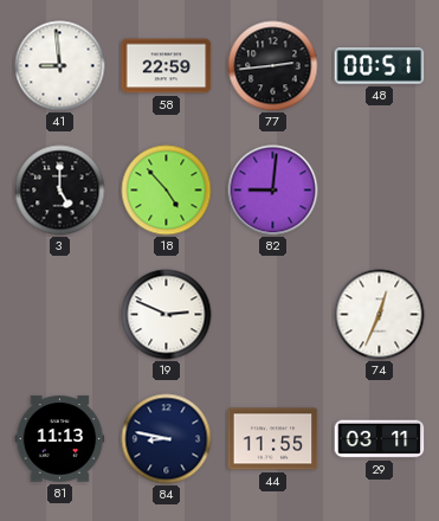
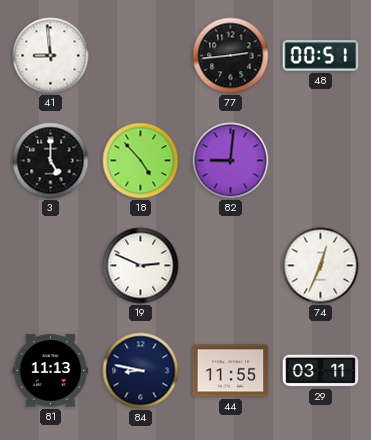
58: 22:59 -> none (167, 66)
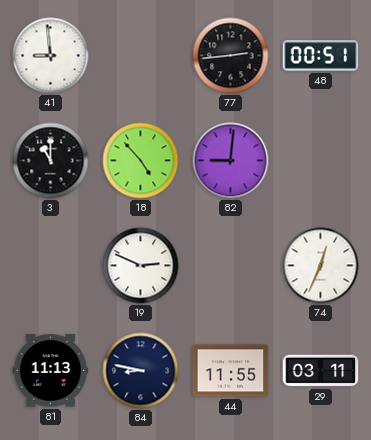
3: 5:00 -> 11:00 (51, 161)
